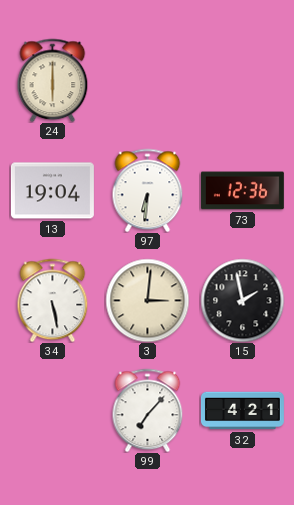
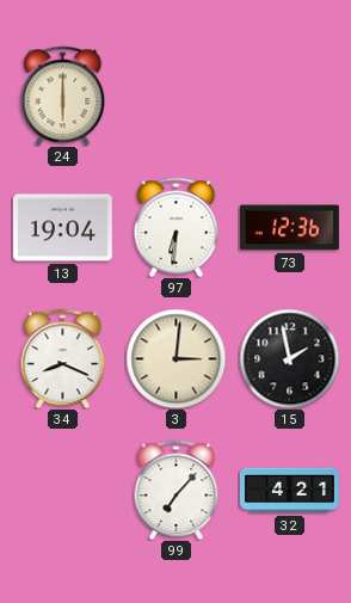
34: 5:28 -> 8:19 (63, 358)
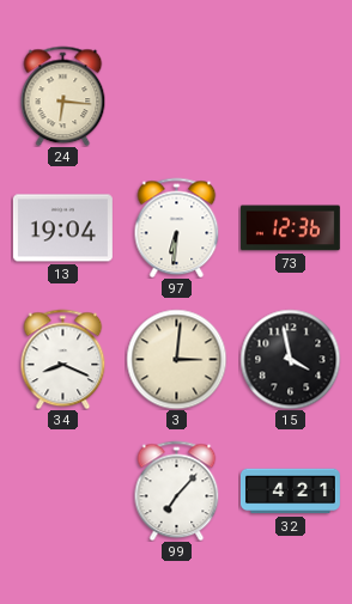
24: 6:00 -> 6:16 (63, 96)
15: 1:58 -> 3:58 (290, 359)
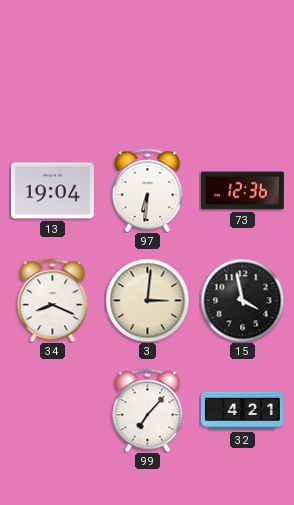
24: 6:16 -> none (63, 96)
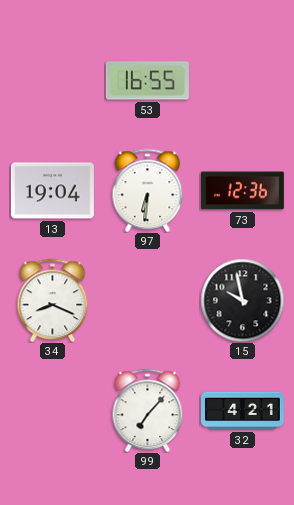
53: none -> 16:55 (147, 81)
3: 3:01 -> none (147, 300)
15: 3:58 -> 9:58 (242, 300)
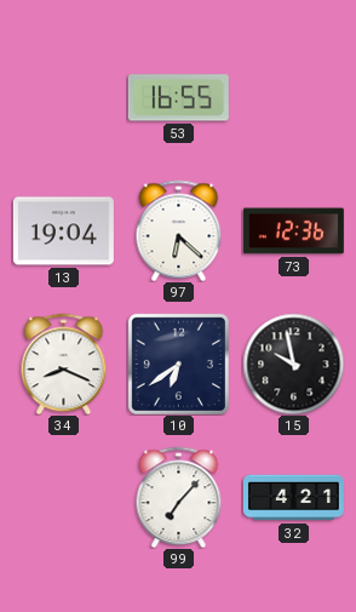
97: 6:31 -> 6:22 (179, 230)
10: none -> 6:39 (178, 364)
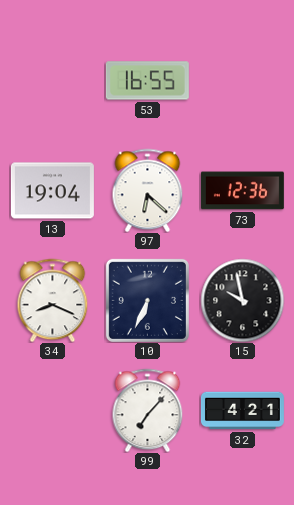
10: 6:39 -> 6:34 (147, 300)
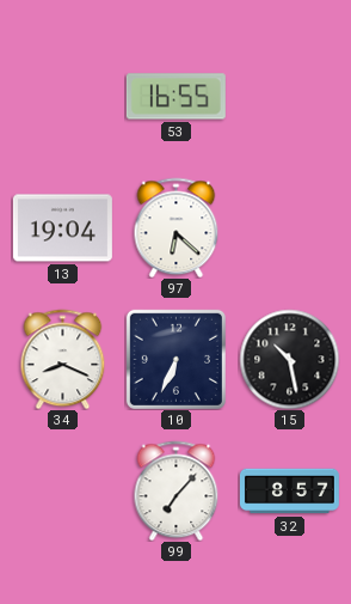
73: 12:36 -> none (242, 191)
15: 9:58 -> 10:28 (289, 359)
32: 4:21 -> 8:57 (289, 492)
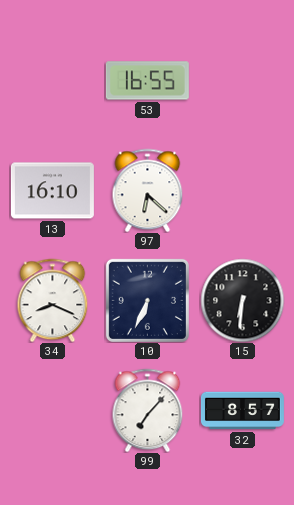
13: 19:04 -> 16:10 (52, 191)
15: 10:28 -> 6:31 (242, 300)
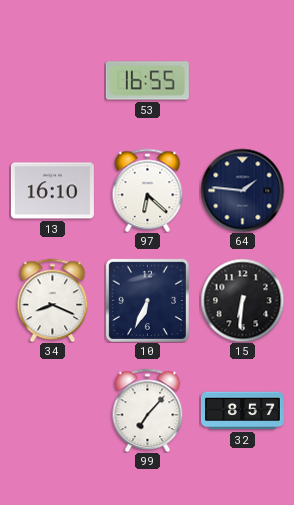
64: none -> 1:46 (242, 190)
